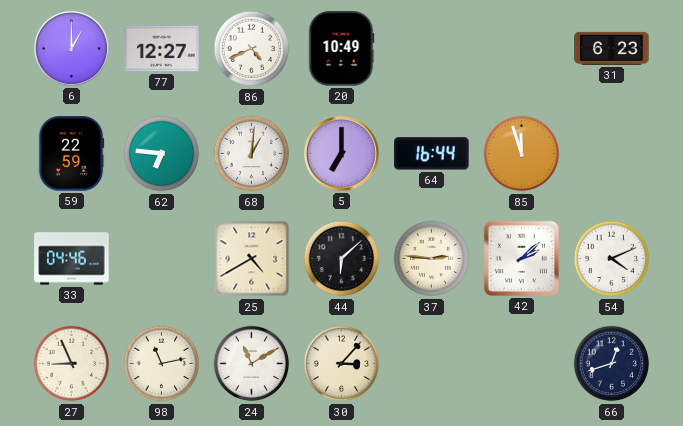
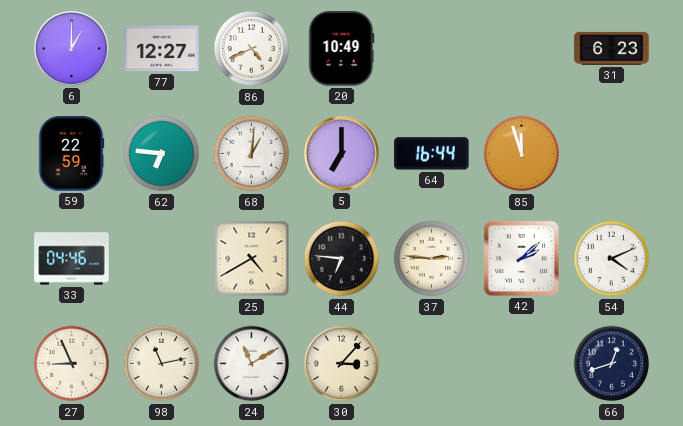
44: 6:08 -> 6:46 (342, 259)
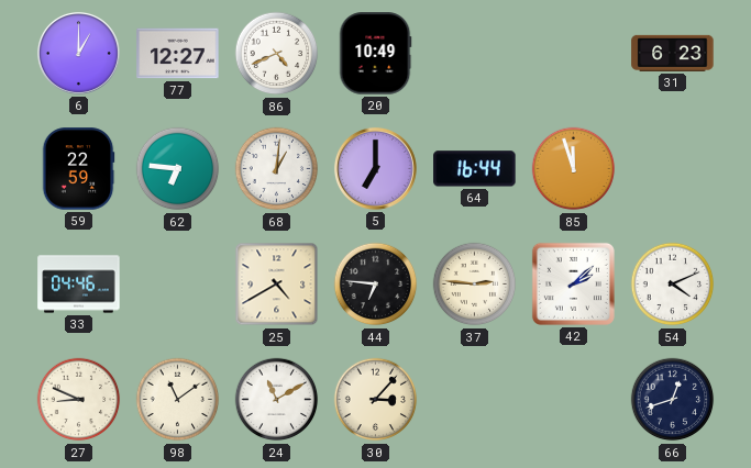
27: 8:56 -> 8:49 (79, 400)
98: 11:13 -> 11:09 (178, 400)
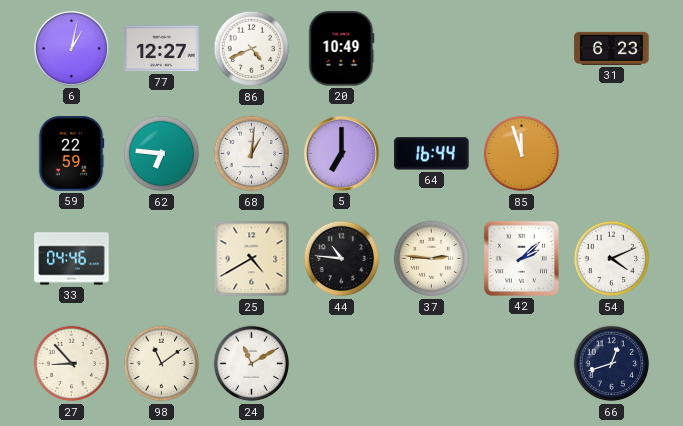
6: 1:00 -> 1:02 (71, 48)
44: 6:46 -> 10:46 (342, 259)
27: 8:49 -> 8:53 (72, 364)
30: 3:07 -> none (376, 400)
